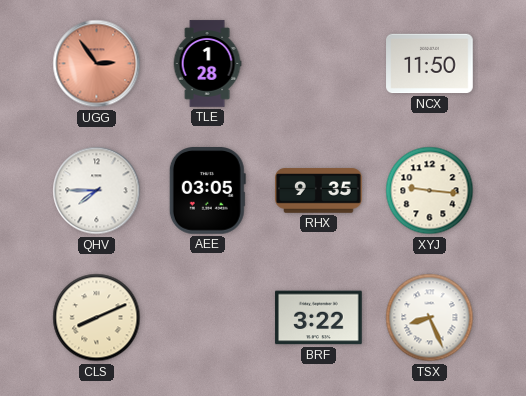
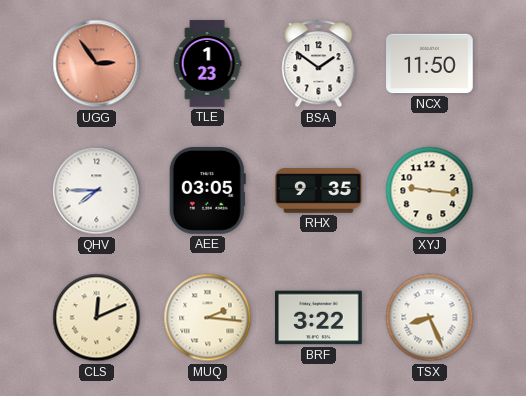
TLE: 1:28 -> 1:23 (207, 64)
BSA: none -> 1:51 (319, 64)
CLS: 8:11 -> 12:11 (97, 318)
MUQ: none -> 2:16 (208, 318)
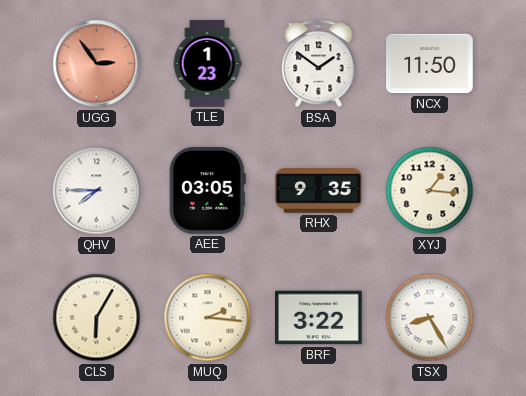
XYJ: 9:16 -> 1:16 (430, 191)
CLS: 12:11 -> 6:05 (97, 318)
TSX: 8:26 -> 8:25 (430, 318)
